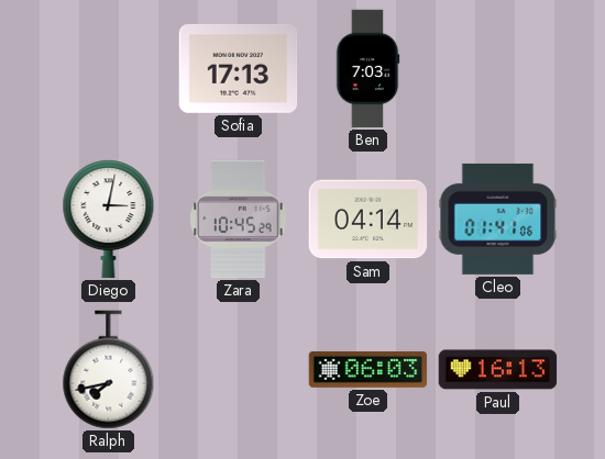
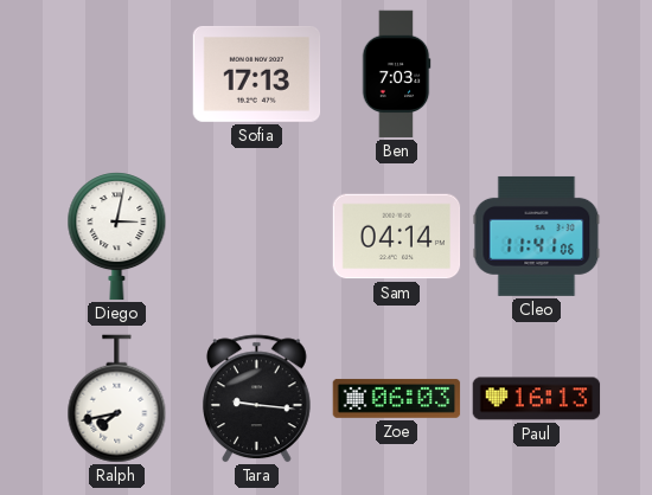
Zara: 10:45 -> none (239, 220)
Cleo: 01:41 -> 11:41 (537, 236)
Tara: none -> 9:16 (256, 399)
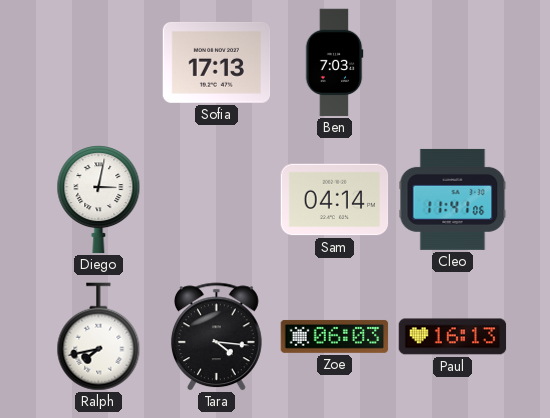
Tara: 9:16 -> 4:16 (216, 337)
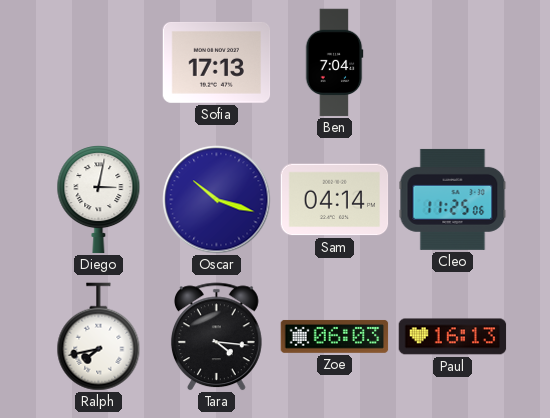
Ben: 7:03 -> 7:04 (334, 63)
Oscar: none -> 10:18 (217, 200)
Cleo: 11:41 -> 11:25 (453, 199)
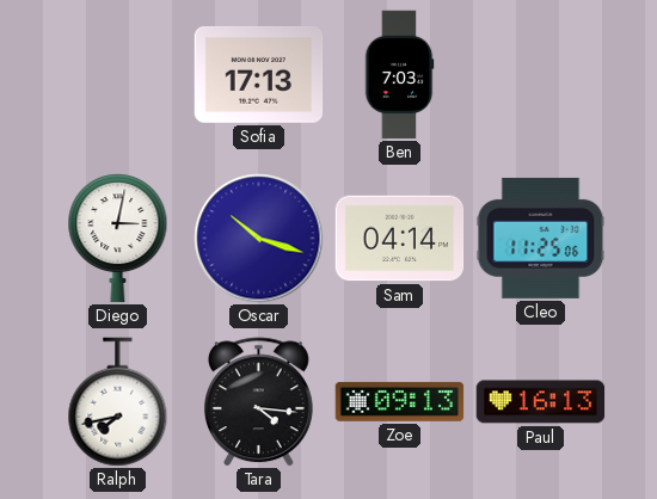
Ben: 7:04 -> 7:03 (399, 75)
Zoe: 06:03 -> 09:13 (400, 401)
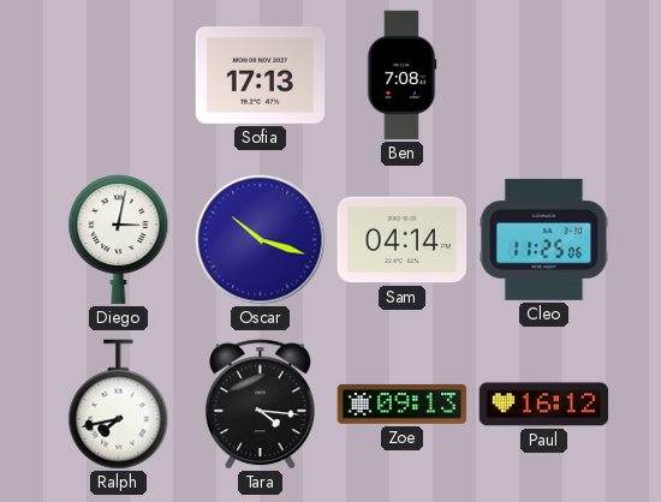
Ben: 7:03 -> 7:08 (401, 76)
Paul: 16:13 -> 16:12 (544, 405)
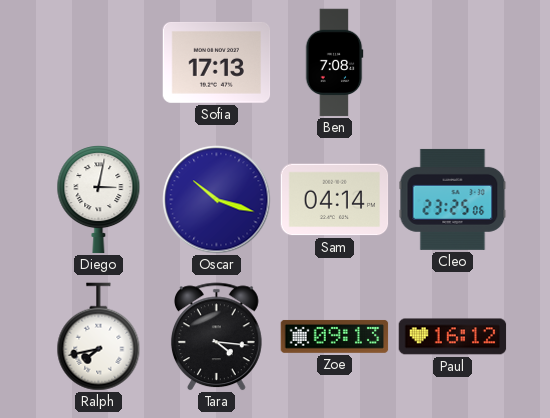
Cleo: 11:25 -> 23:25 (453, 199)
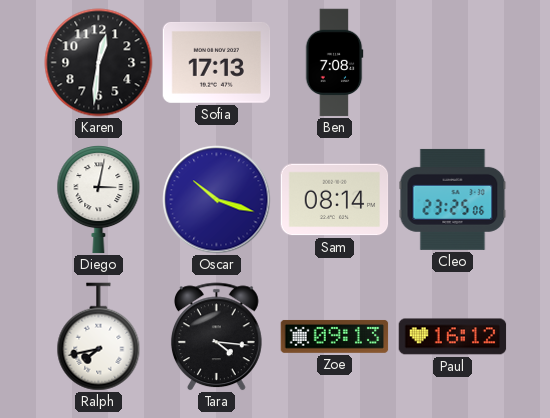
Karen: none -> 12:31 (99, 63)
Sam: 04:14 -> 08:14 (335, 200)
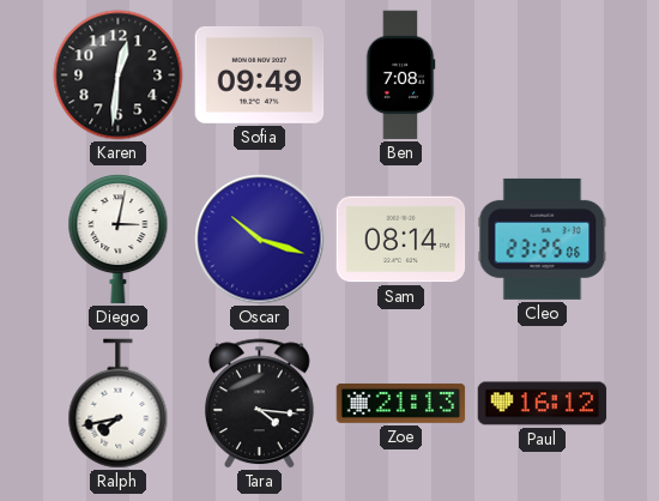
Sofia: 17:13 -> 09:49 (260, 74)
Zoe: 09:13 -> 21:13 (401, 403)
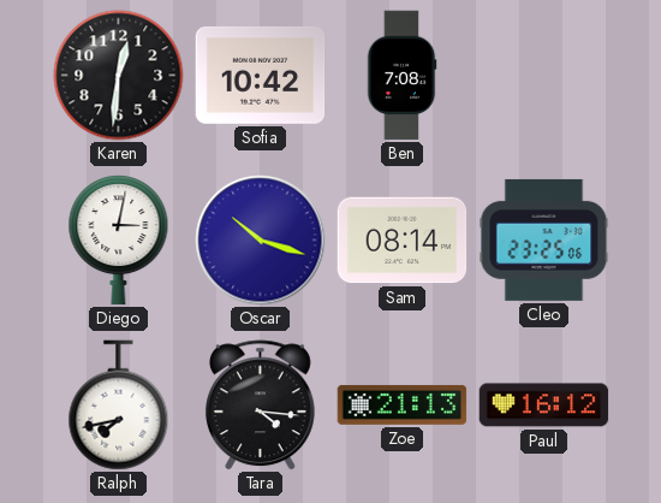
Sofia: 09:49 -> 10:42 (261, 75)
